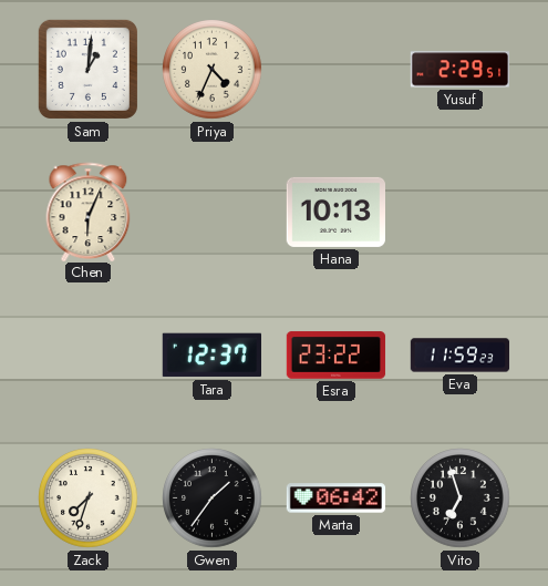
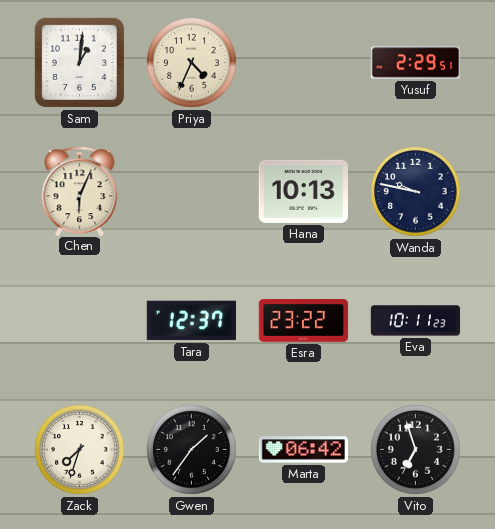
Wanda: none -> 9:47 (416, 192)
Eva: 11:59 -> 10:11 (416, 321)
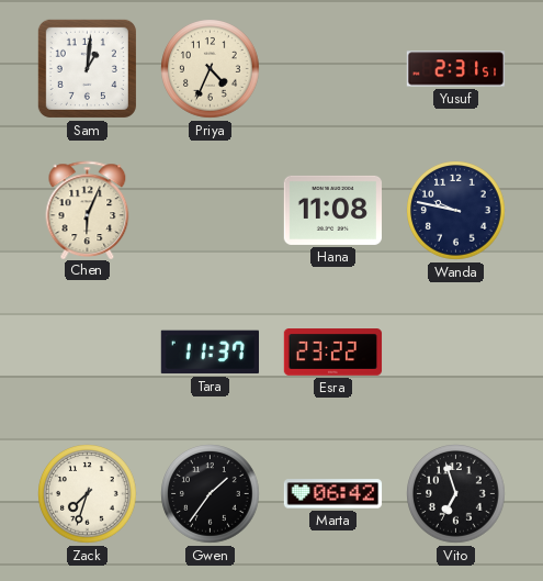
Yusuf: 2:29 -> 2:31 (456, 69)
Hana: 10:13 -> 11:08 (332, 210)
Tara: 12:37 -> 11:37 (210, 353)
Eva: 10:11 -> none (416, 321)
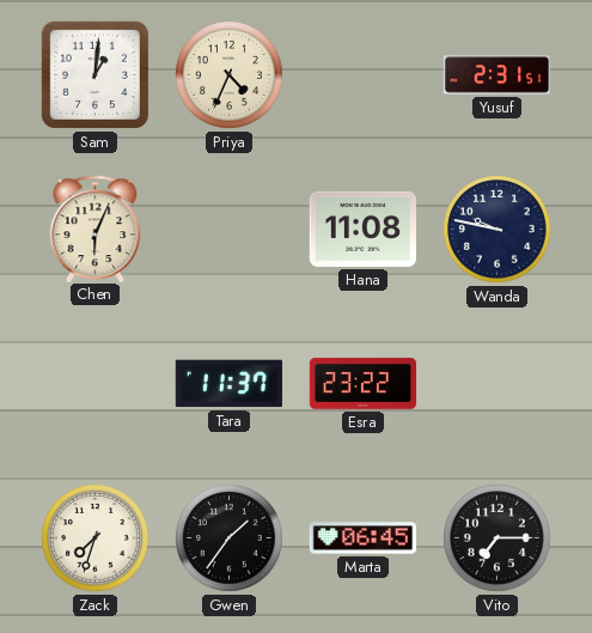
Marta: 06:42 -> 06:45 (364, 538)
Vito: 6:57 -> 7:15 (498, 538)
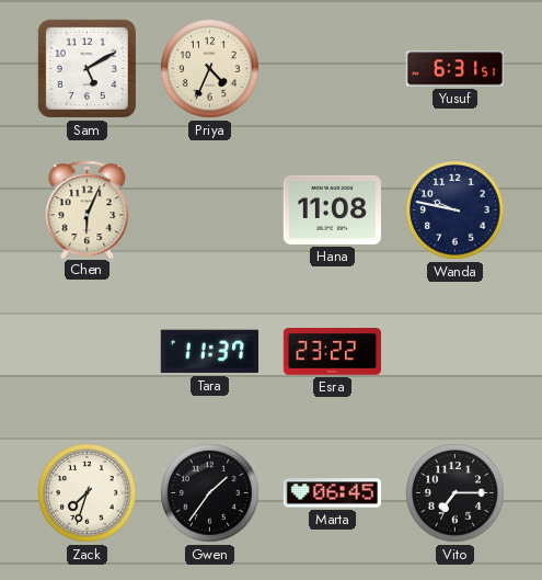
Sam: 1:01 -> 5:10 (87, 68)
Yusuf: 2:31 -> 6:31 (455, 69)
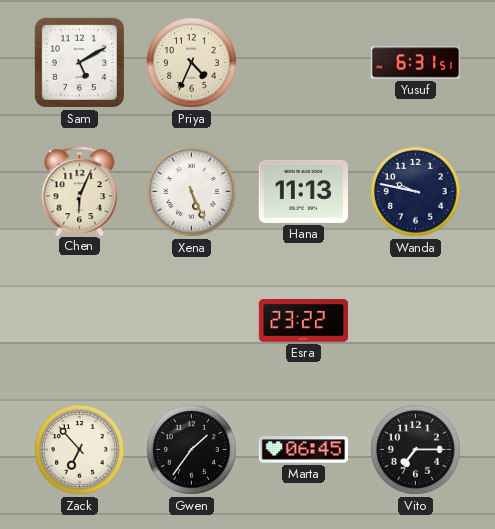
Xena: none -> 5:26 (192, 192)
Hana: 11:08 -> 11:13 (303, 191)
Tara: 11:37 -> none (209, 352)
Zack: 7:33 -> 6:53 (80, 450)
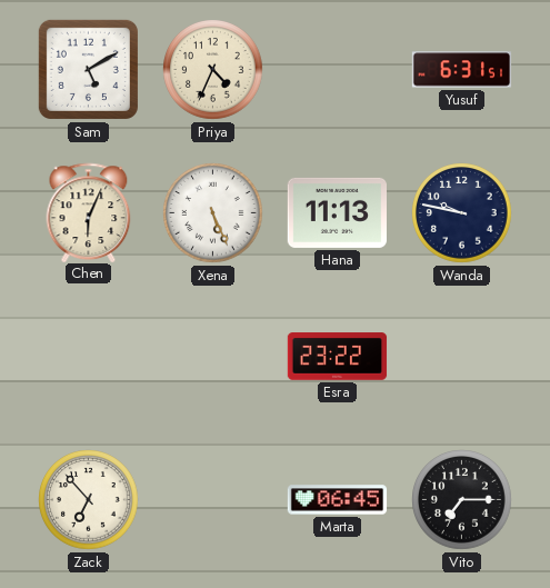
Gwen: 1:36 -> none (192, 450)
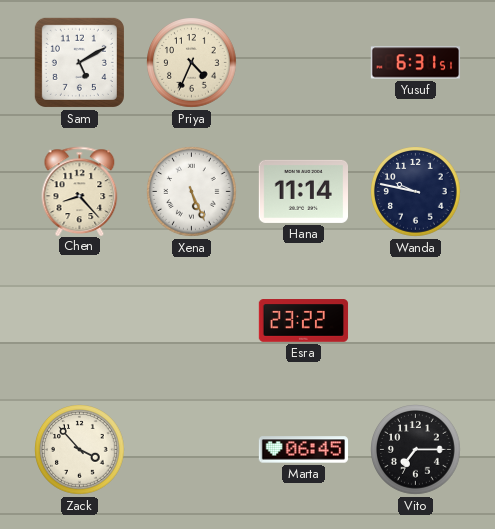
Chen: 6:04 -> 8:23 (80, 191)
Hana: 11:13 -> 11:14 (303, 191)
Zack: 6:53 -> 3:53 (80, 450)
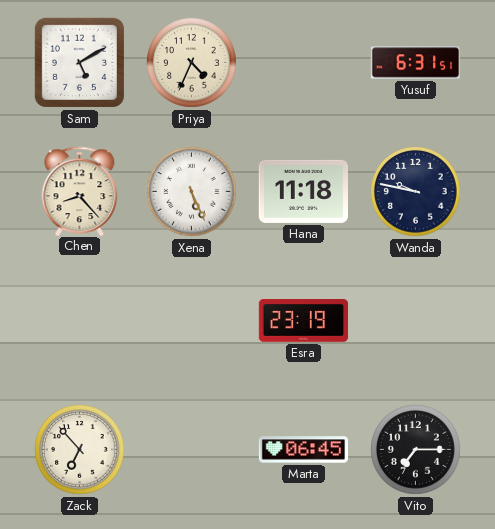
Hana: 11:14 -> 11:18 (303, 191)
Esra: 23:22 -> 23:19 (304, 321)
Zack: 3:53 -> 6:53 (80, 450)
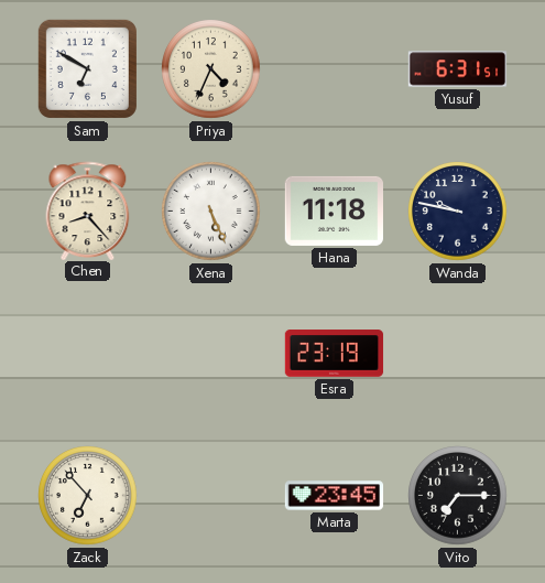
Sam: 5:10 -> 6:50 (87, 68)
Marta: 06:45 -> 23:45 (335, 496)
